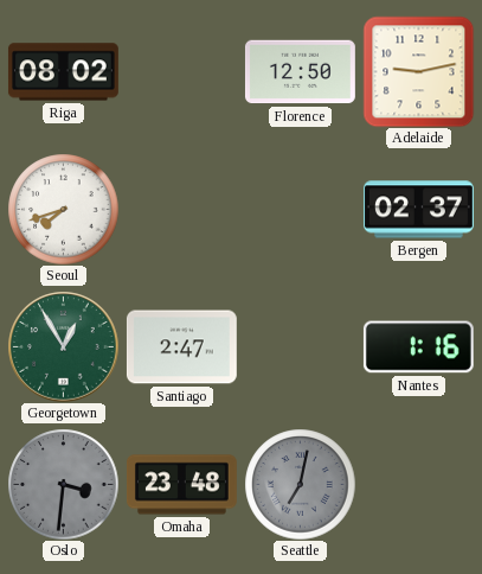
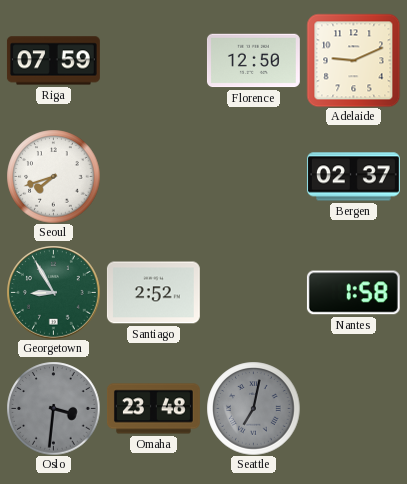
Riga: 08:02 -> 07:59 (53, 61)
Adelaide: 9:13 -> 9:11 (353, 60)
Georgetown: 12:55 -> 8:55 (53, 292)
Santiago: 2:47 -> 2:52 (153, 293)
Nantes: 1:16 -> 1:58 (353, 293)
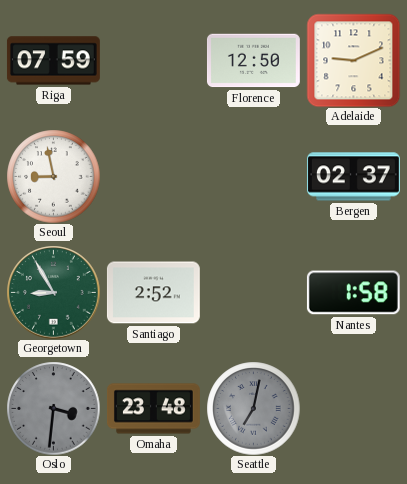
Seoul: 7:42 -> 8:58 (53, 176)
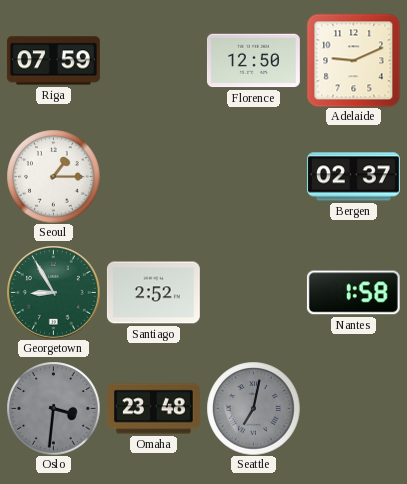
Seoul: 8:58 -> 1:15 (53, 176)
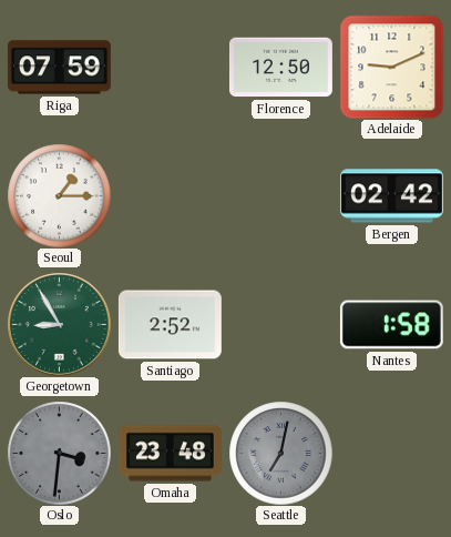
Bergen: 02:37 -> 02:42 (391, 196)
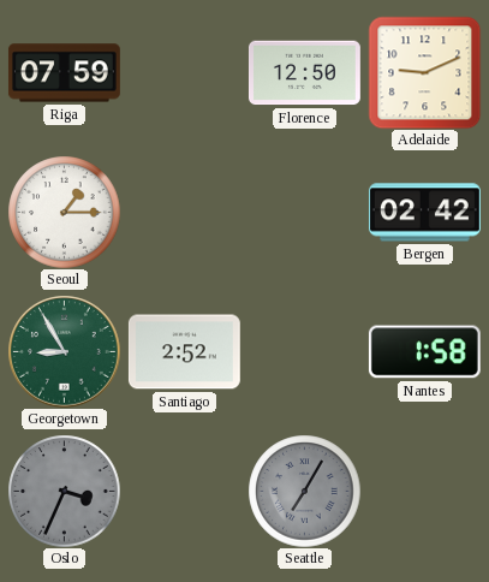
Oslo: 3:31 -> 3:34 (64, 491)
Omaha: 23:48 -> none (170, 454)
Seattle: 7:02 -> 7:05 (304, 491)
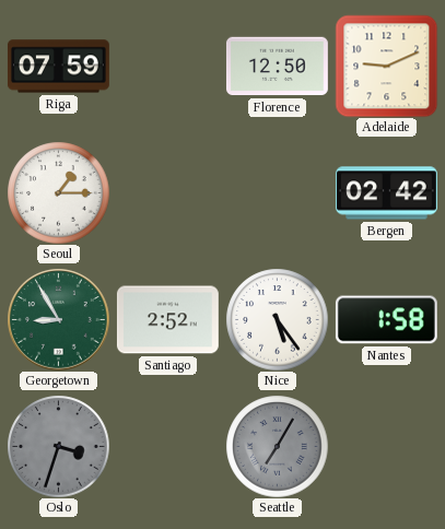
Nice: none -> 5:24 (277, 319)
Oslo: 3:34 -> 3:33 (58, 446)
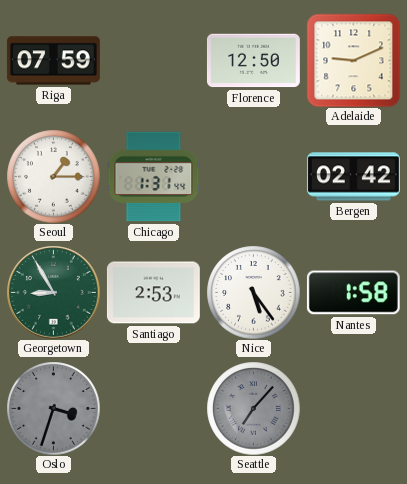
Chicago: none -> 1:31 (153, 177)
Santiago: 2:52 -> 2:53 (153, 293)
Seattle: 7:05 -> 7:07 (253, 408)
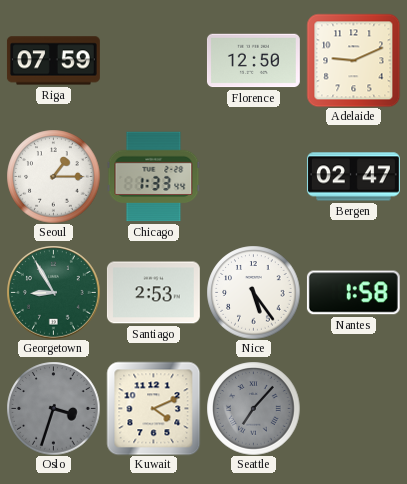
Chicago: 1:31 -> 1:33 (153, 177)
Bergen: 02:42 -> 02:47 (353, 177)
Kuwait: none -> 4:11 (153, 408)
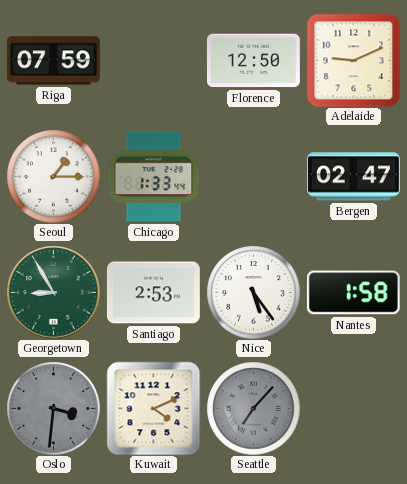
Oslo: 3:33 -> 3:31 (53, 408)
